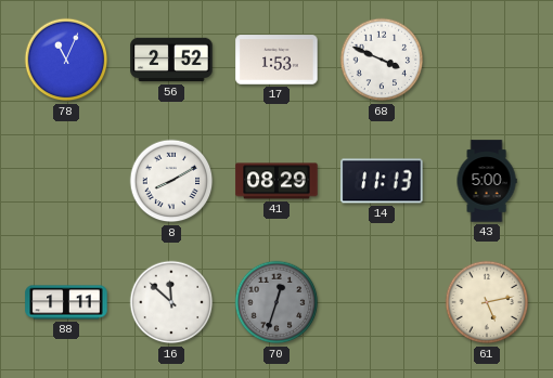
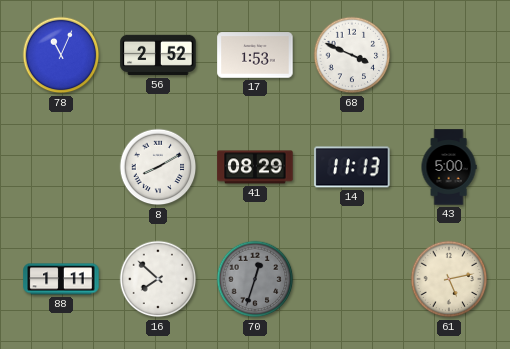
16: 11:52 -> 7:52 (158, 279)
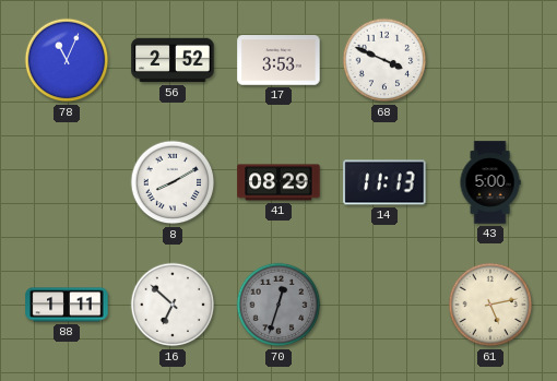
17: 1:53 -> 3:53 (278, 60)
16: 7:52 -> 6:52 (173, 305)
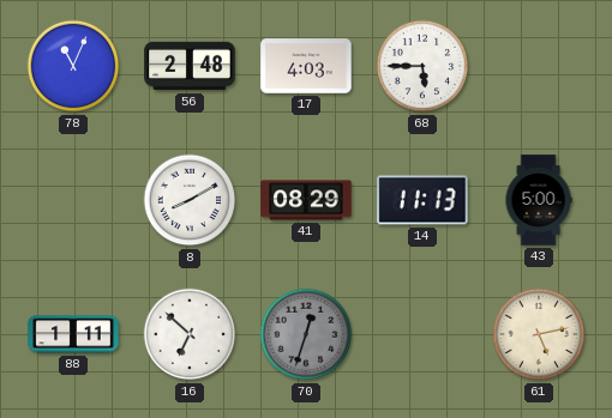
56: 2:52 -> 2:48 (190, 66)
17: 3:53 -> 4:03 (306, 66)
68: 3:49 -> 5:45 (422, 66)
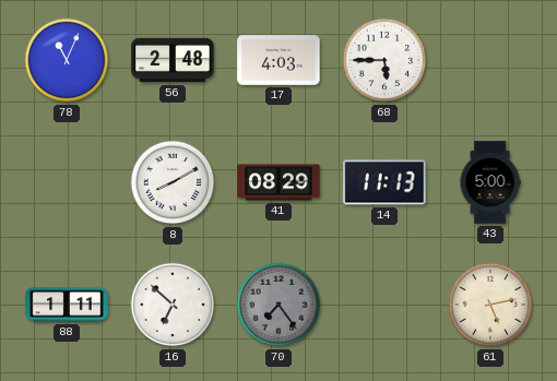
70: 12:33 -> 7:24 (278, 305)
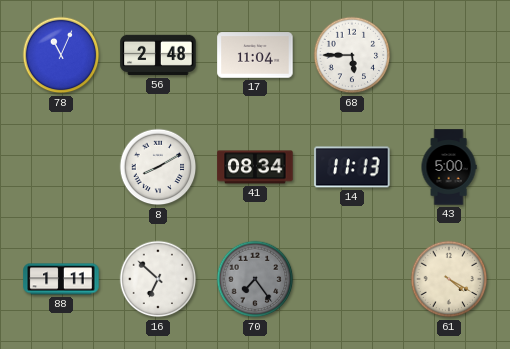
17: 4:03 -> 11:04 (255, 55)
41: 08:29 -> 08:34 (255, 167)
61: 5:13 -> 4:20 (449, 279)
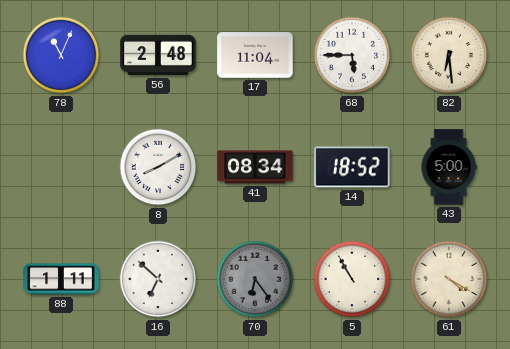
82: none -> 6:29 (449, 55)
14: 11:13 -> 18:52 (352, 167)
70: 7:24 -> 6:24 (255, 279)
5: none -> 10:55 (352, 279)
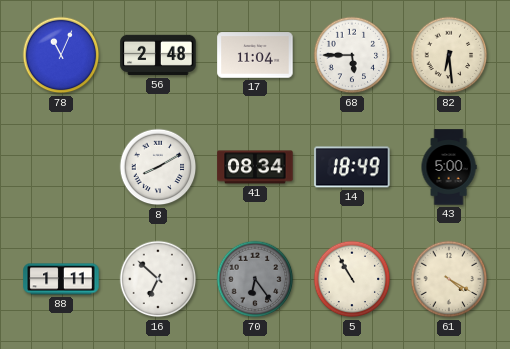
14: 18:52 -> 18:49 (352, 167)
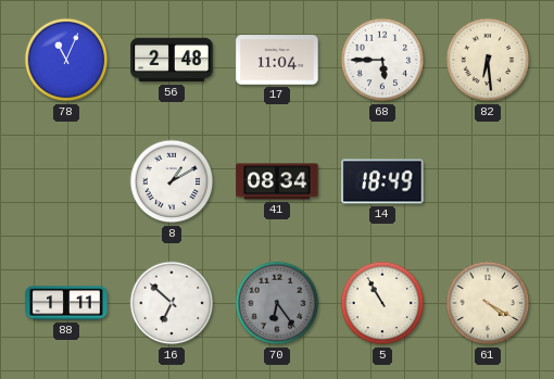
8: 8:10 -> 1:10 (172, 181)
43: 5:00 -> none (449, 167)
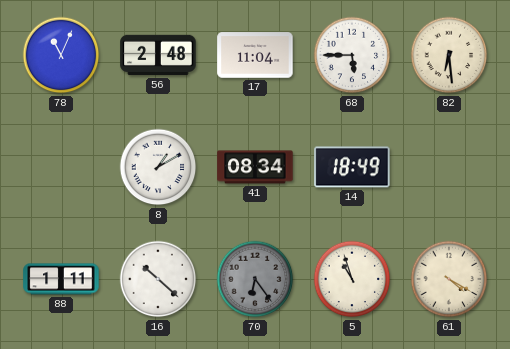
16: 6:52 -> 10:22 (158, 279)
5: 10:55 -> 10:57 (352, 279)
